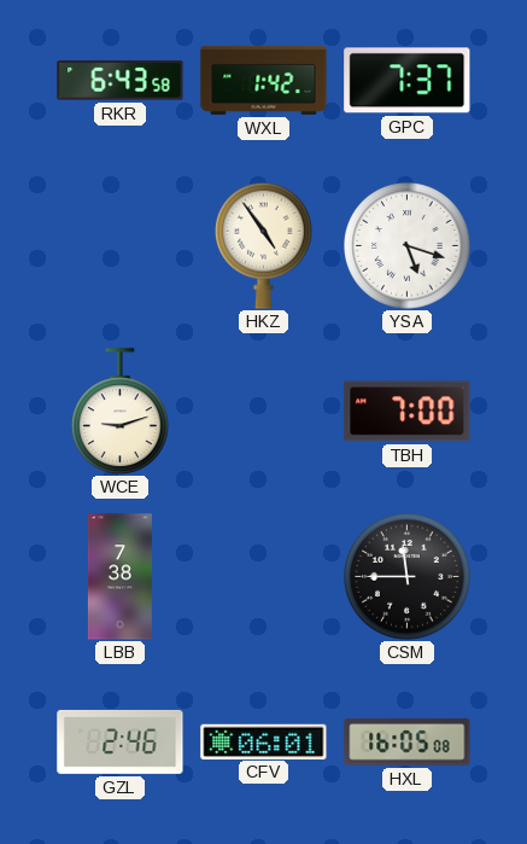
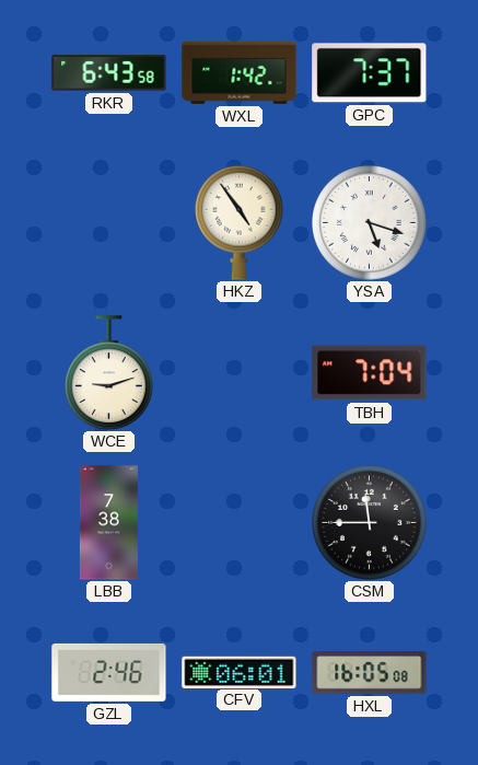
TBH: 7:00 -> 7:04 (370, 373)
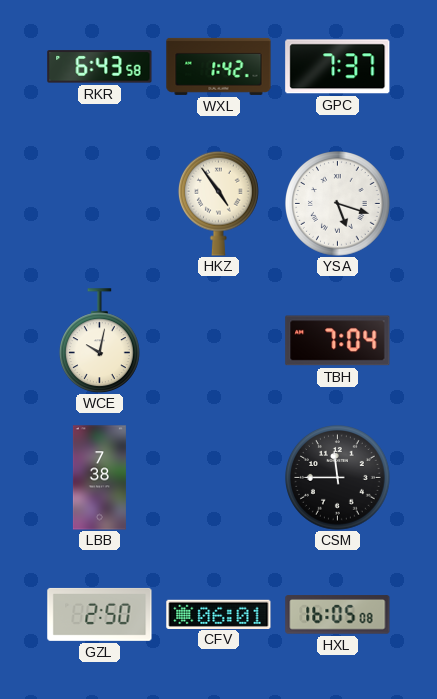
WCE: 9:12 -> 10:02 (99, 341)
GZL: 2:46 -> 2:50 (100, 614)
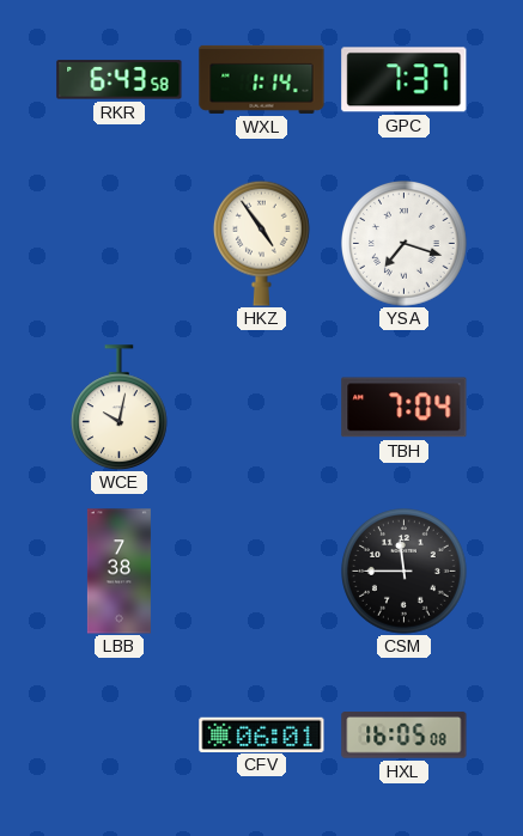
WXL: 1:42 -> 1:14 (262, 79)
YSA: 5:18 -> 7:18 (405, 244)
GZL: 2:50 -> none (100, 614)
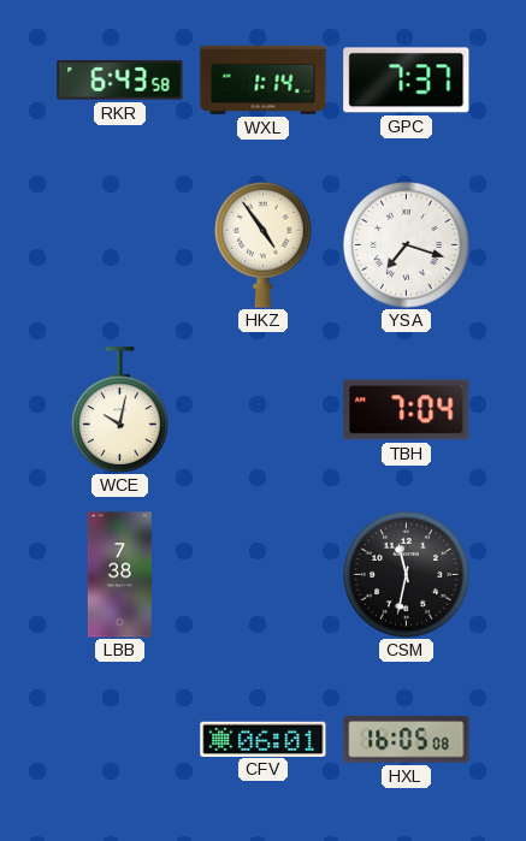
CSM: 11:45 -> 11:32 (407, 575)
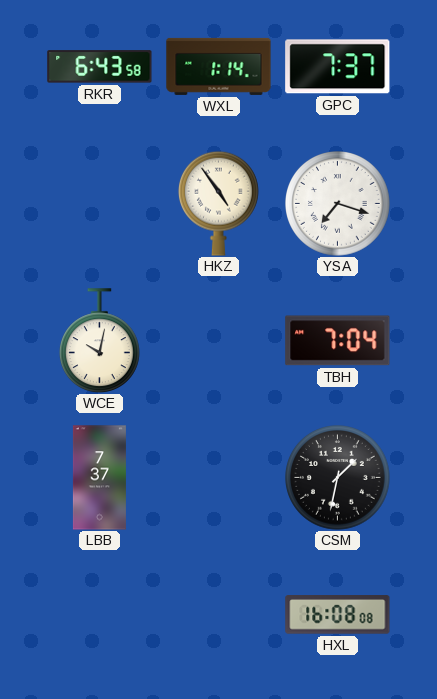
LBB: 7:38 -> 7:37 (99, 478)
CSM: 11:32 -> 1:32 (338, 478)
CFV: 06:01 -> none (264, 739)
HXL: 16:05 -> 16:08 (338, 615)
